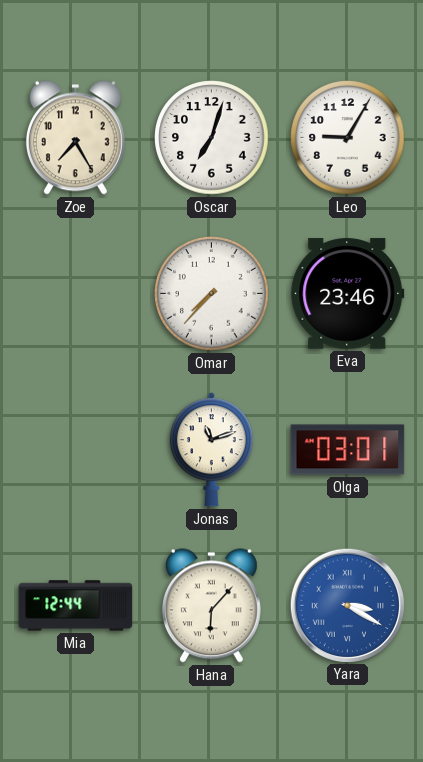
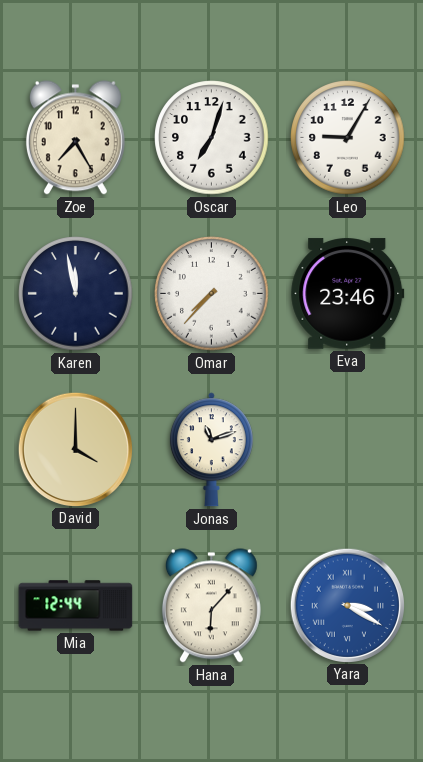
Karen: none -> 11:58 (76, 294)
David: none -> 4:00 (75, 449)
Olga: 03:01 -> none (348, 450)
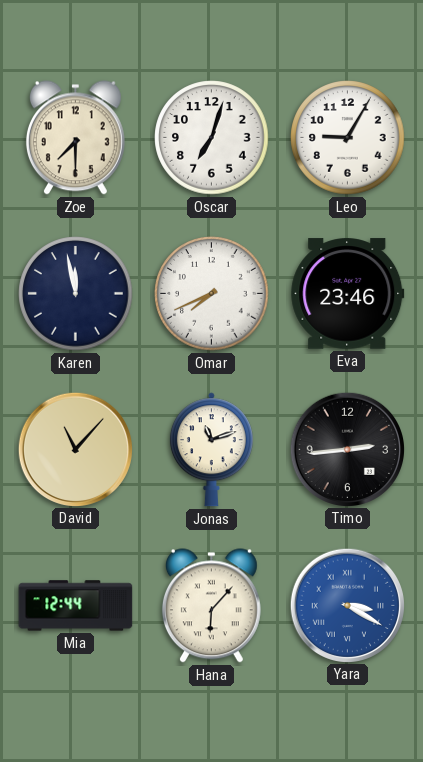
Zoe: 7:25 -> 7:30 (75, 138)
Omar: 7:37 -> 7:41 (212, 294)
David: 4:00 -> 11:07 (75, 449)
Timo: none -> 2:44 (347, 449)
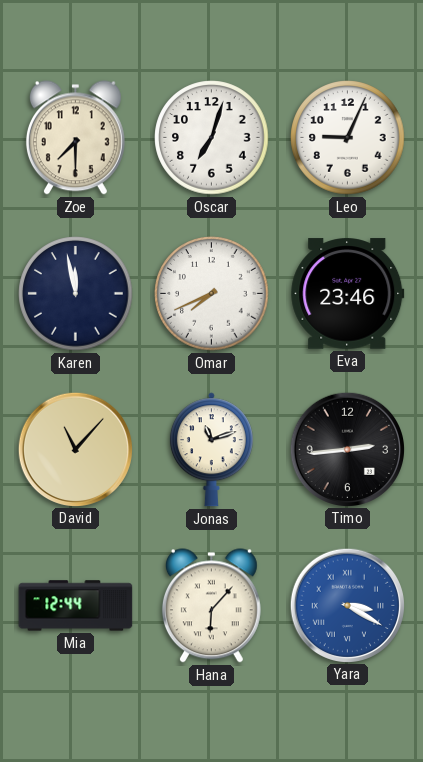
Leo: 9:05 -> 9:04 (348, 138)
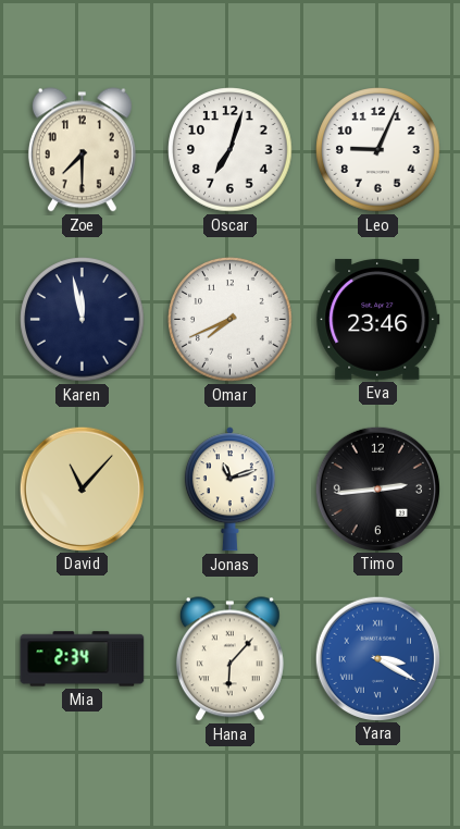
Mia: 12:44 -> 2:34 (83, 659)
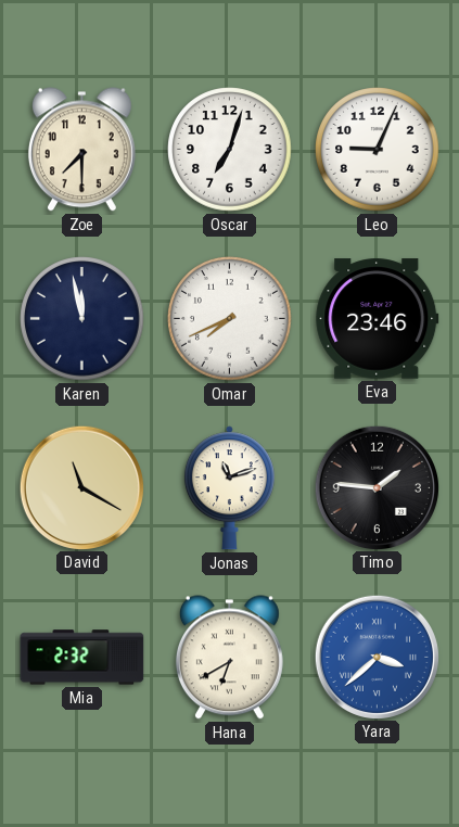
David: 11:07 -> 11:20 (81, 487)
Timo: 2:44 -> 1:46 (377, 487)
Mia: 2:34 -> 2:32 (82, 658)
Hana: 6:07 -> 6:40 (229, 658)
Yara: 3:20 -> 3:38 (377, 657)
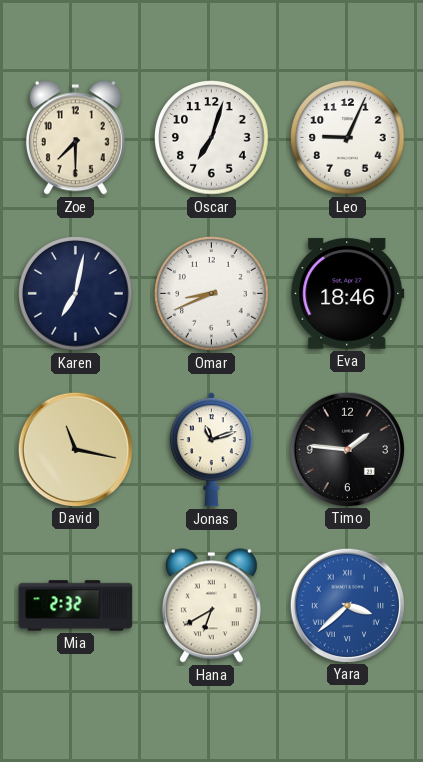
Karen: 11:58 -> 7:02 (76, 294)
Omar: 7:41 -> 8:41 (212, 294)
Eva: 23:46 -> 18:46 (348, 294)
David: 11:20 -> 11:17 (75, 449)
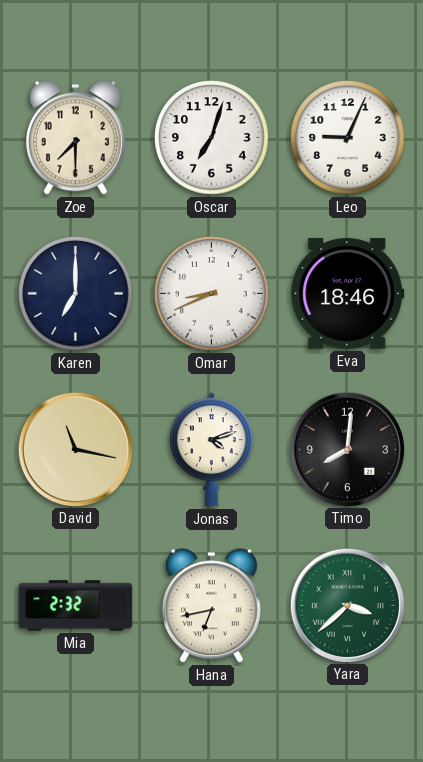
Karen: 7:02 -> 7:00 (76, 294)
Jonas: 11:12 -> 4:12 (211, 450)
Timo: 1:46 -> 8:01 (347, 449)
Hana: 6:40 -> 6:43 (211, 606)
Yara dial: blue -> green (347, 605)
